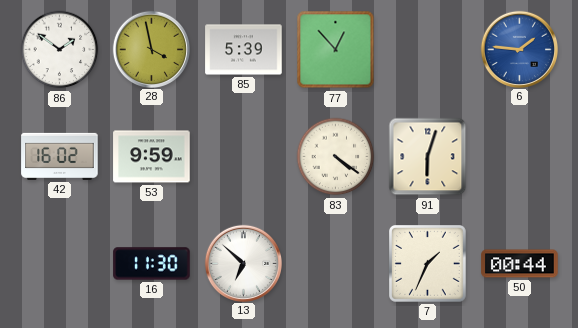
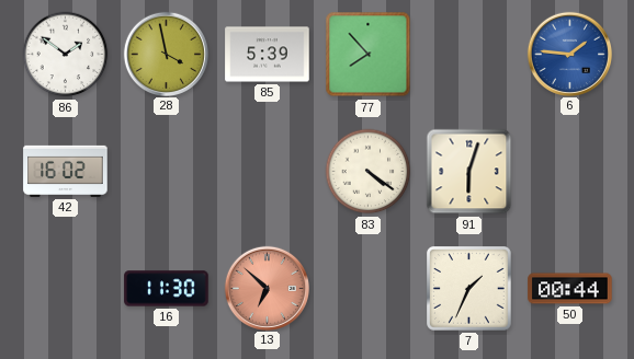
77: 12:53 -> 7:53 (369, 55)
53: 9:59 -> none (152, 157)
13 dial: white -> salmon (267, 288)
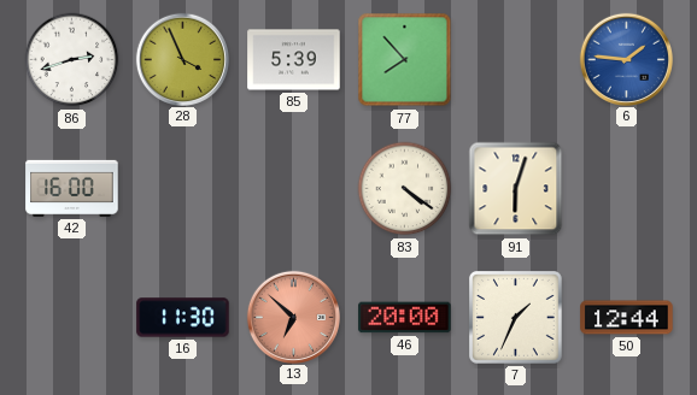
86: 1:51 -> 2:42 (72, 60)
28: 3:58 -> 3:56 (182, 59)
42: 16:02 -> 16:00 (72, 188)
46: none -> 20:00 (405, 318)
50: 00:44 -> 12:44 (627, 318)
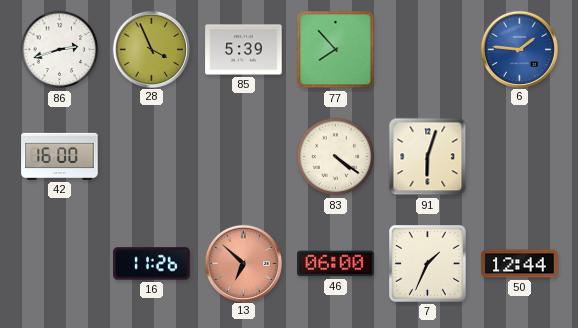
16: 11:30 -> 11:26 (152, 264)
46: 20:00 -> 06:00 (336, 264)
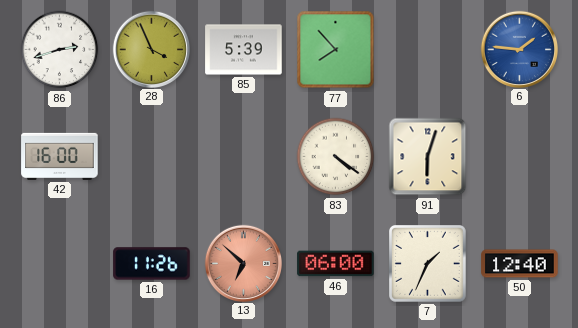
50: 12:44 -> 12:40 (520, 264)
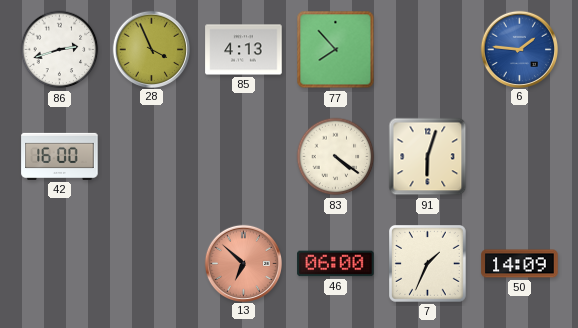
85: 5:39 -> 4:13 (244, 50)
16: 11:26 -> none (152, 264)
50: 12:40 -> 14:09 (520, 264)
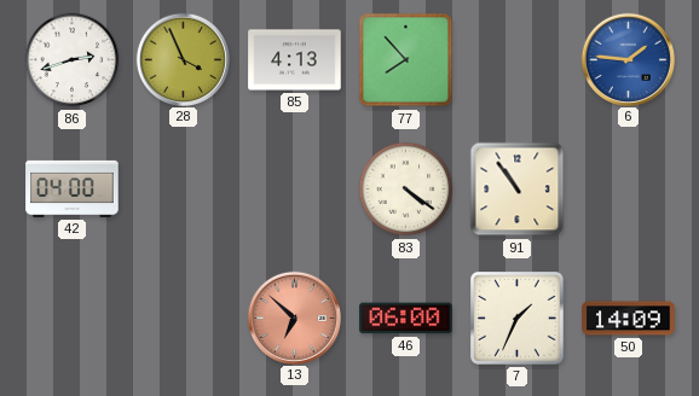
42: 16:00 -> 04:00 (73, 188)
91: 6:03 -> 10:54 (518, 190)
